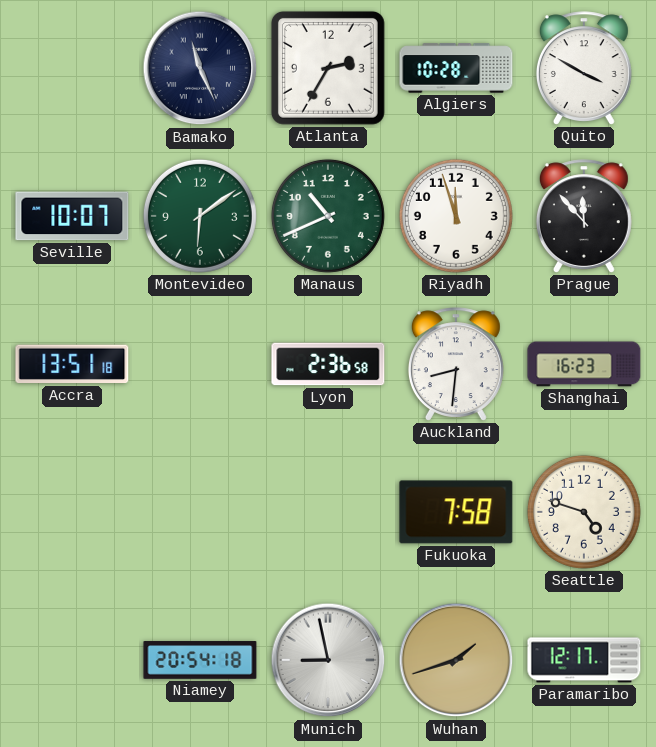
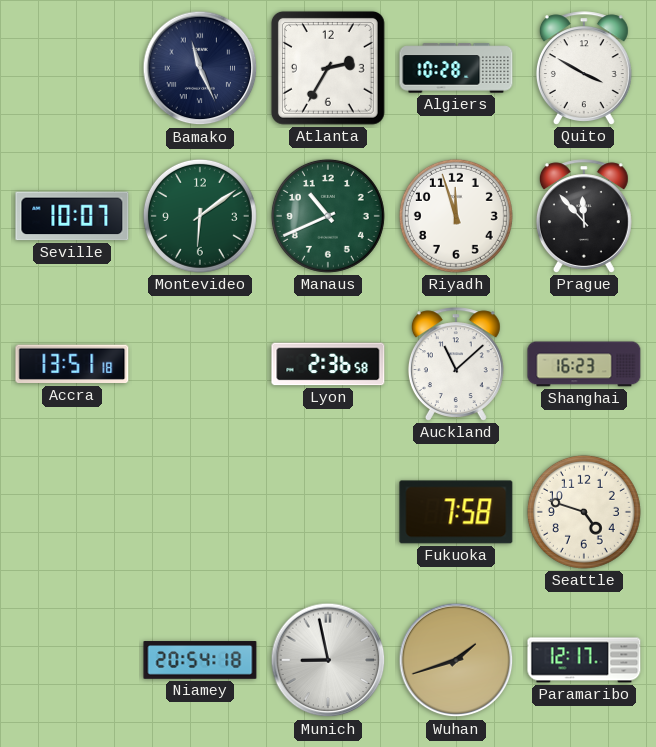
Auckland: 8:31 -> 11:08 (456, 364)
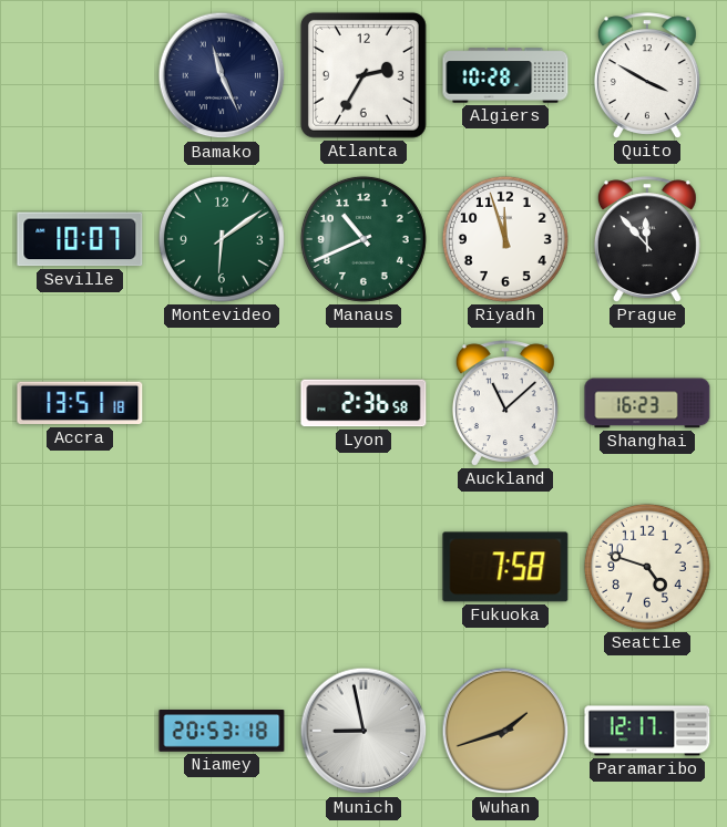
Niamey: 20:54 -> 20:53 (222, 731)
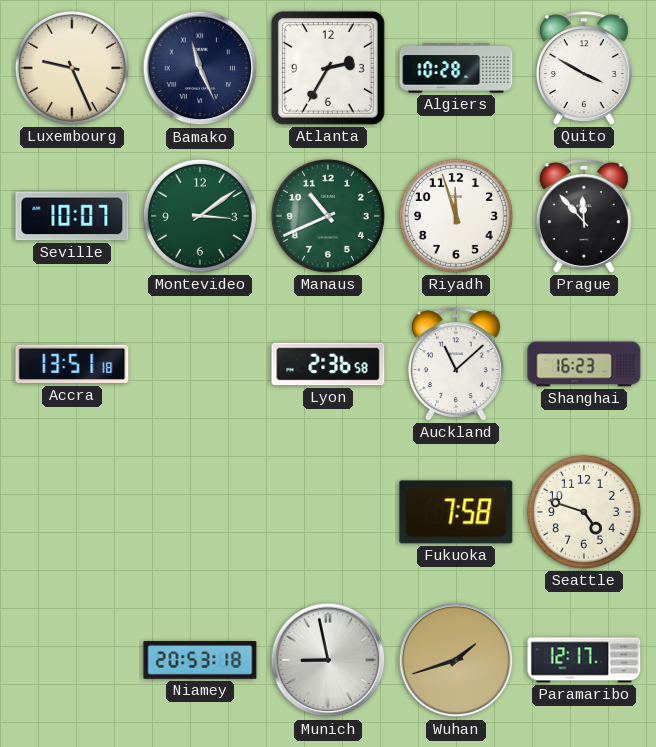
Luxembourg: none -> 9:26 (72, 68)
Montevideo: 6:09 -> 3:09 (200, 216)
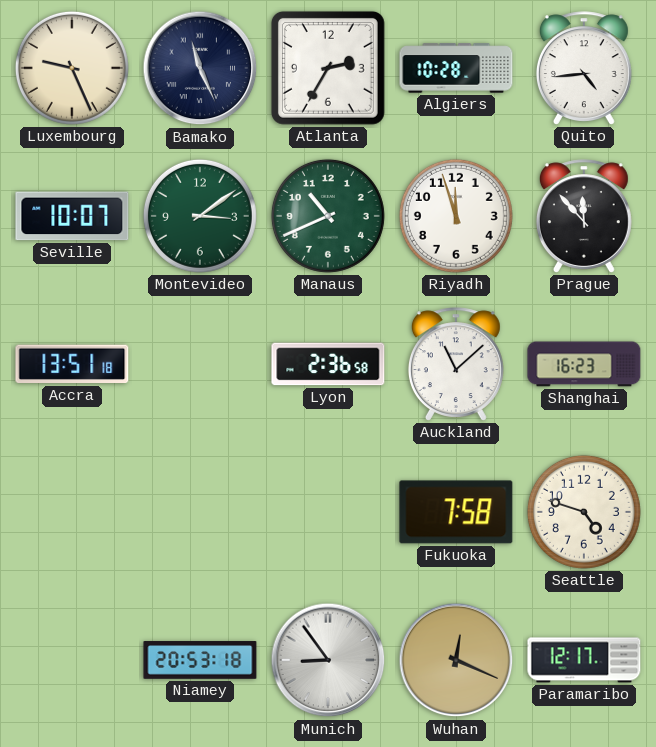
Quito: 3:50 -> 4:44 (584, 68)
Munich: 8:58 -> 8:54 (328, 660)
Wuhan: 1:42 -> 12:19 (456, 660)
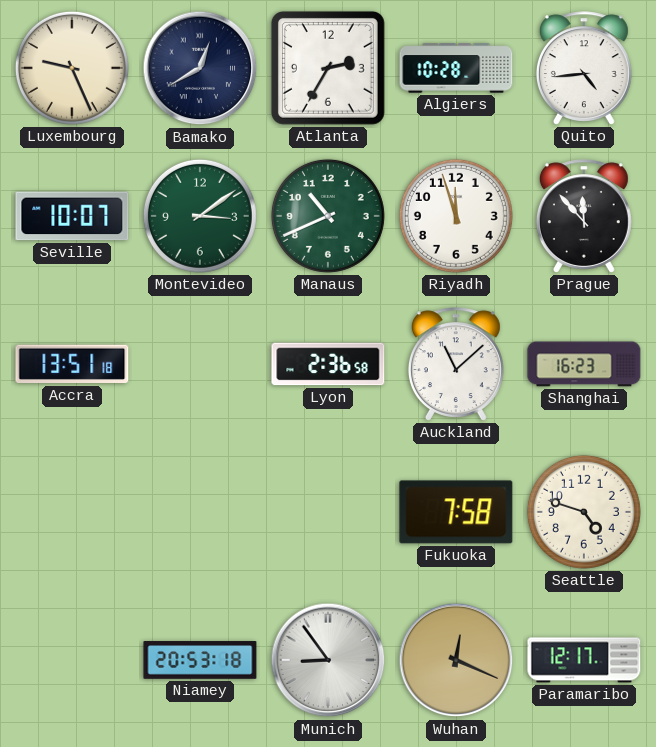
Bamako: 11:26 -> 12:40 (200, 68)
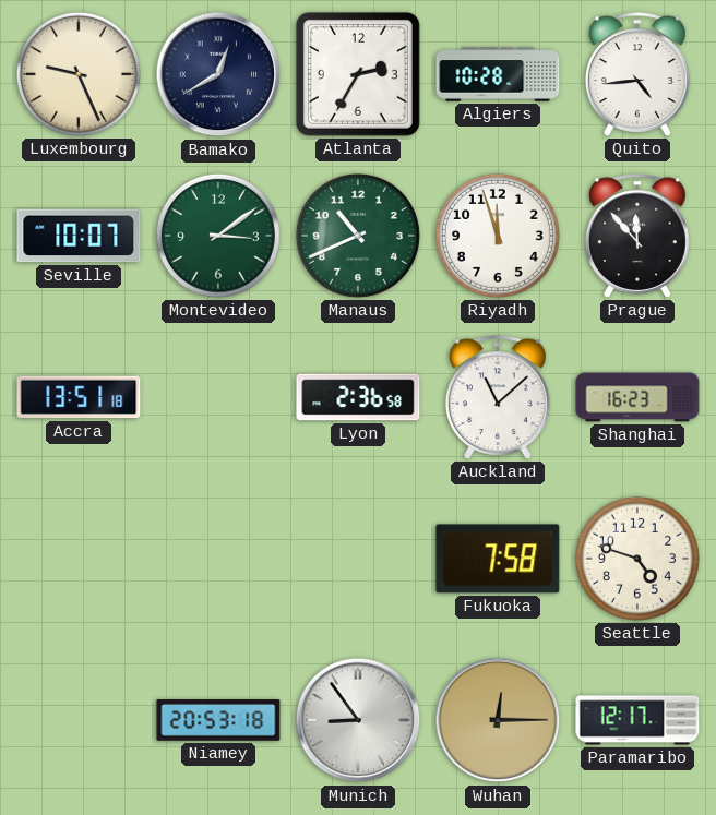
Wuhan: 12:19 -> 12:15 (498, 720)
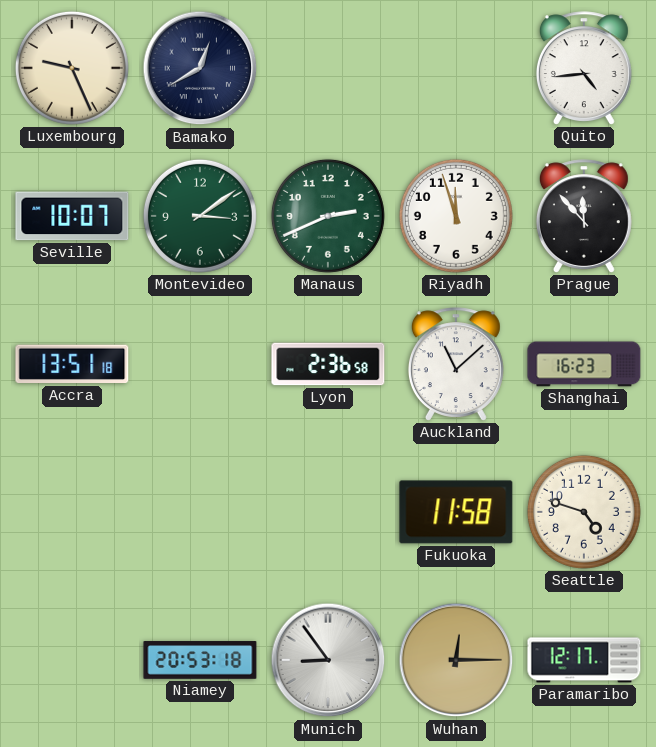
Atlanta: 2:35 -> none (358, 74)
Algiers: 10:28 -> none (498, 74)
Manaus: 10:41 -> 2:41 (328, 216)
Fukuoka: 7:58 -> 11:58 (456, 512)
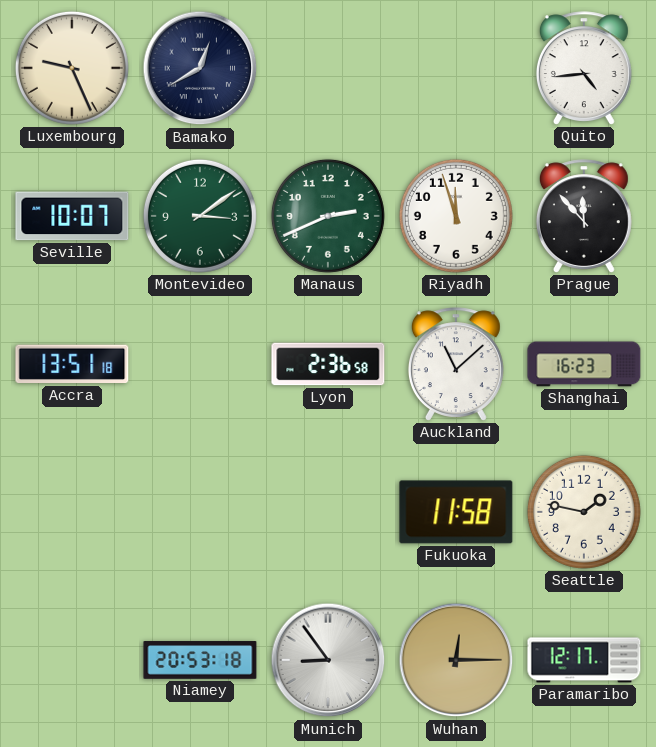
Seattle: 4:48 -> 1:47 (584, 512)
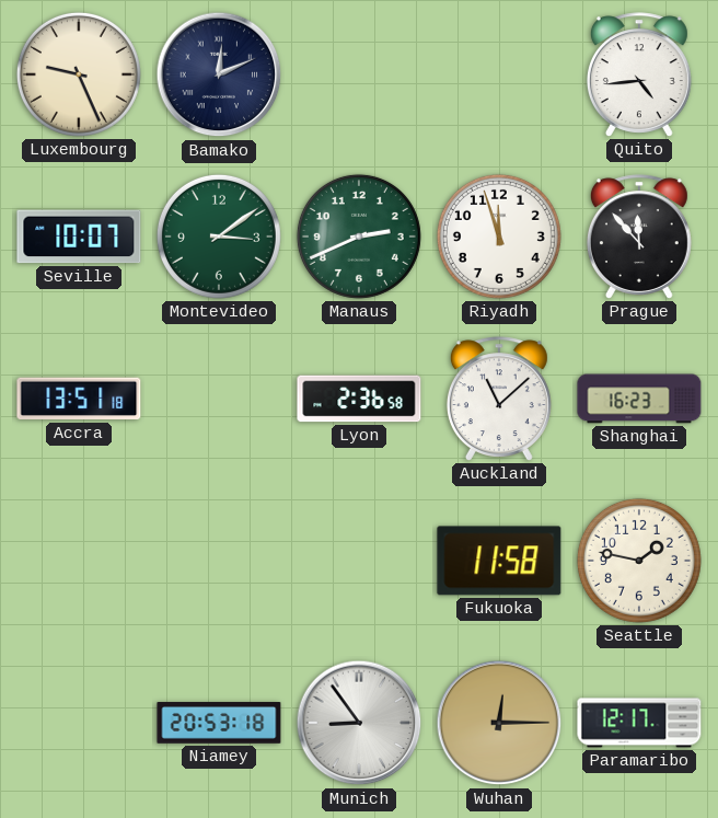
Bamako: 12:40 -> 12:11 (219, 74)
